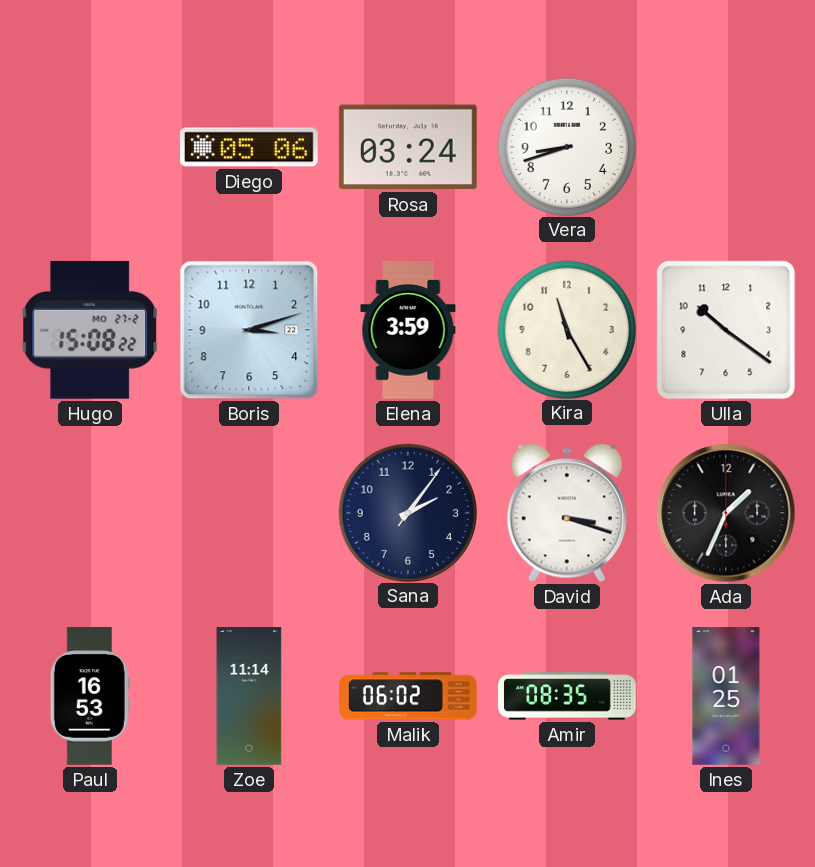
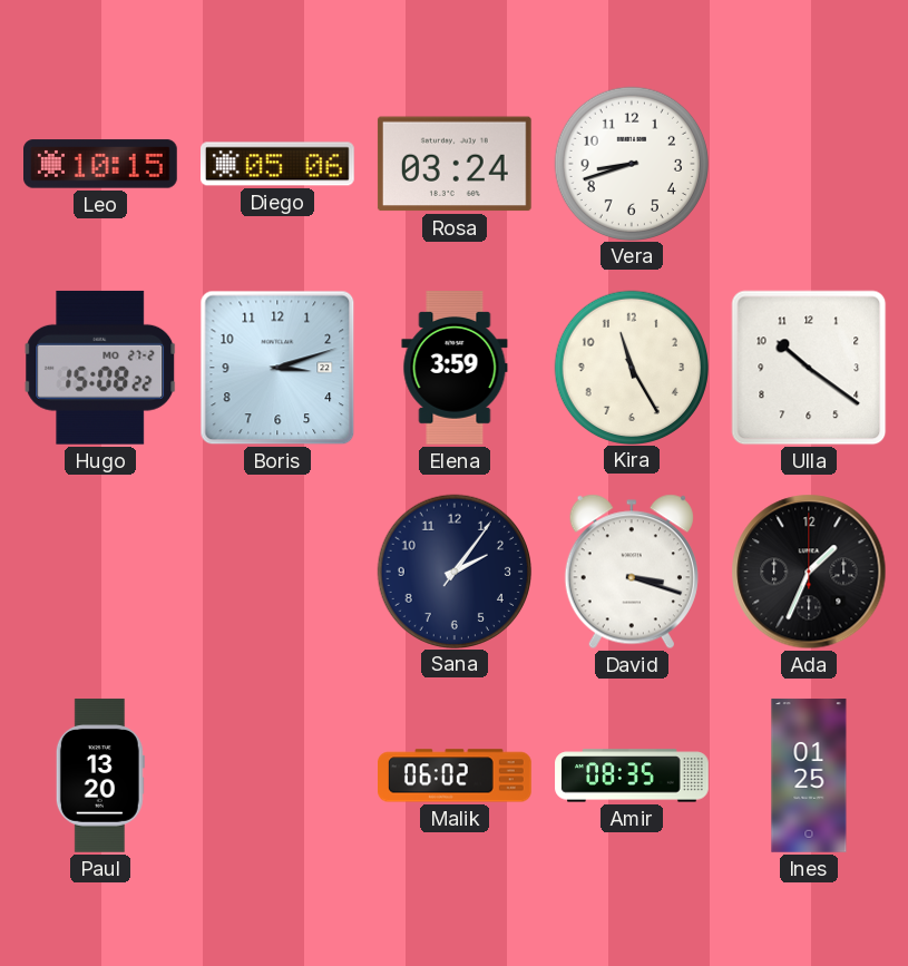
Leo: none -> 10:15 (101, 164)
Paul: 16:53 -> 13:20 (100, 775)
Zoe: 11:14 -> none (249, 696)
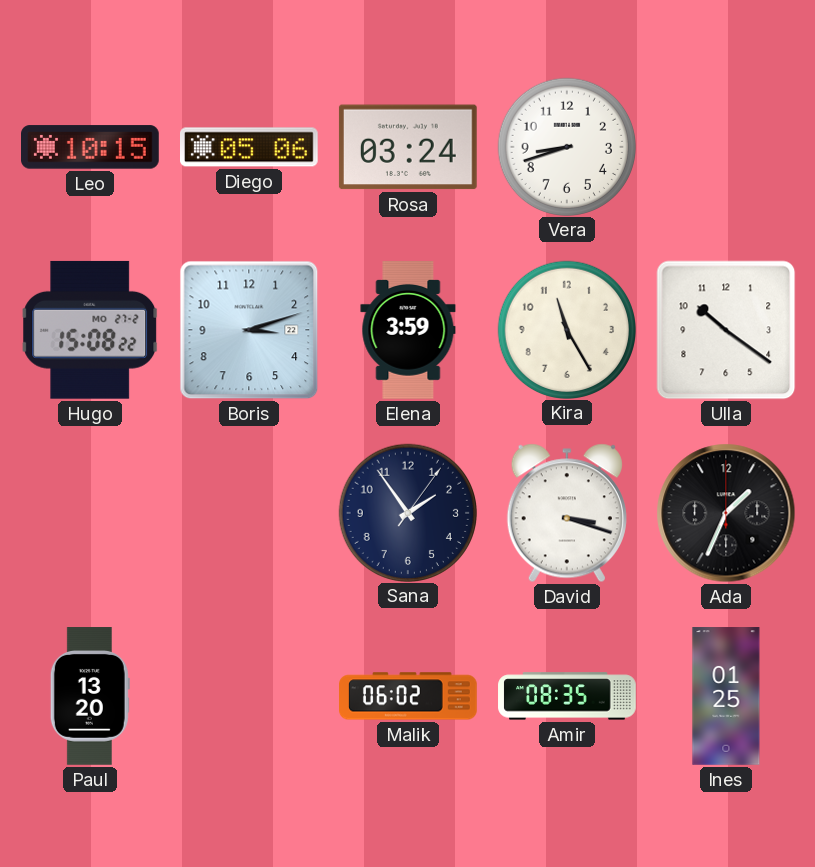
Sana: 2:06 -> 1:54 (407, 512)
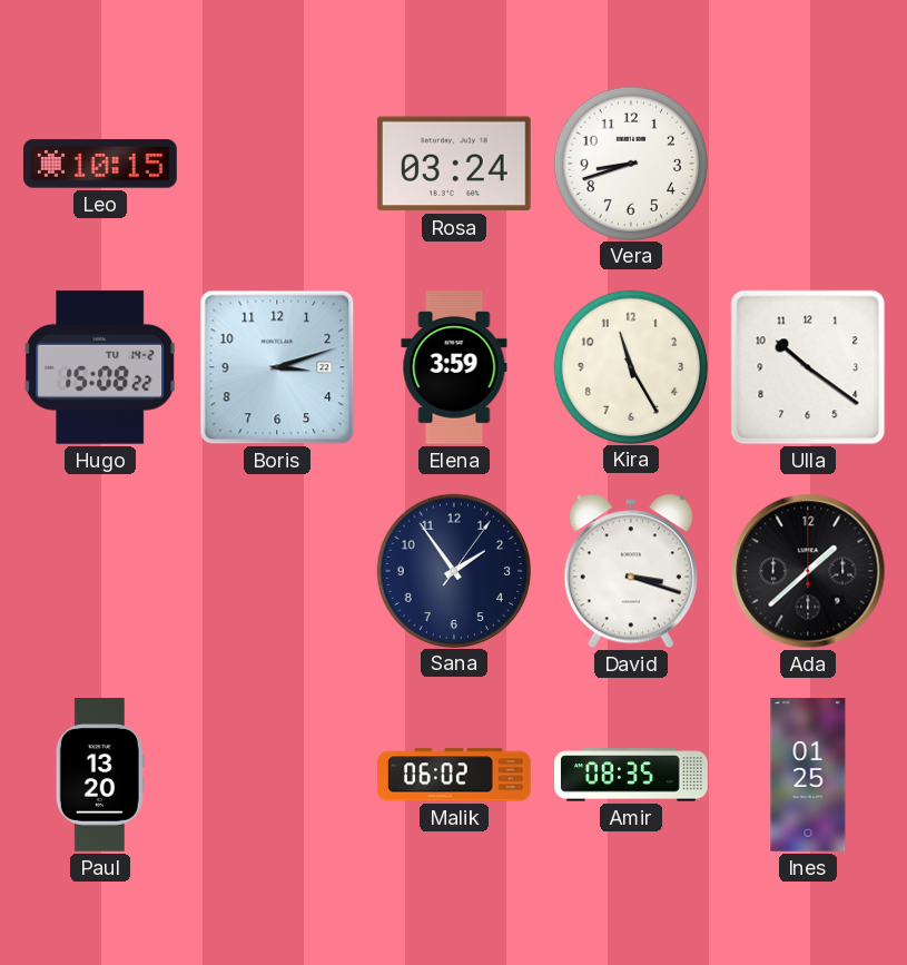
Diego: 05:06 -> none (250, 147)
Hugo date: MO 27-2 -> TU 14-2 (100, 367)
Ada: 1:34 -> 1:38 (808, 571)
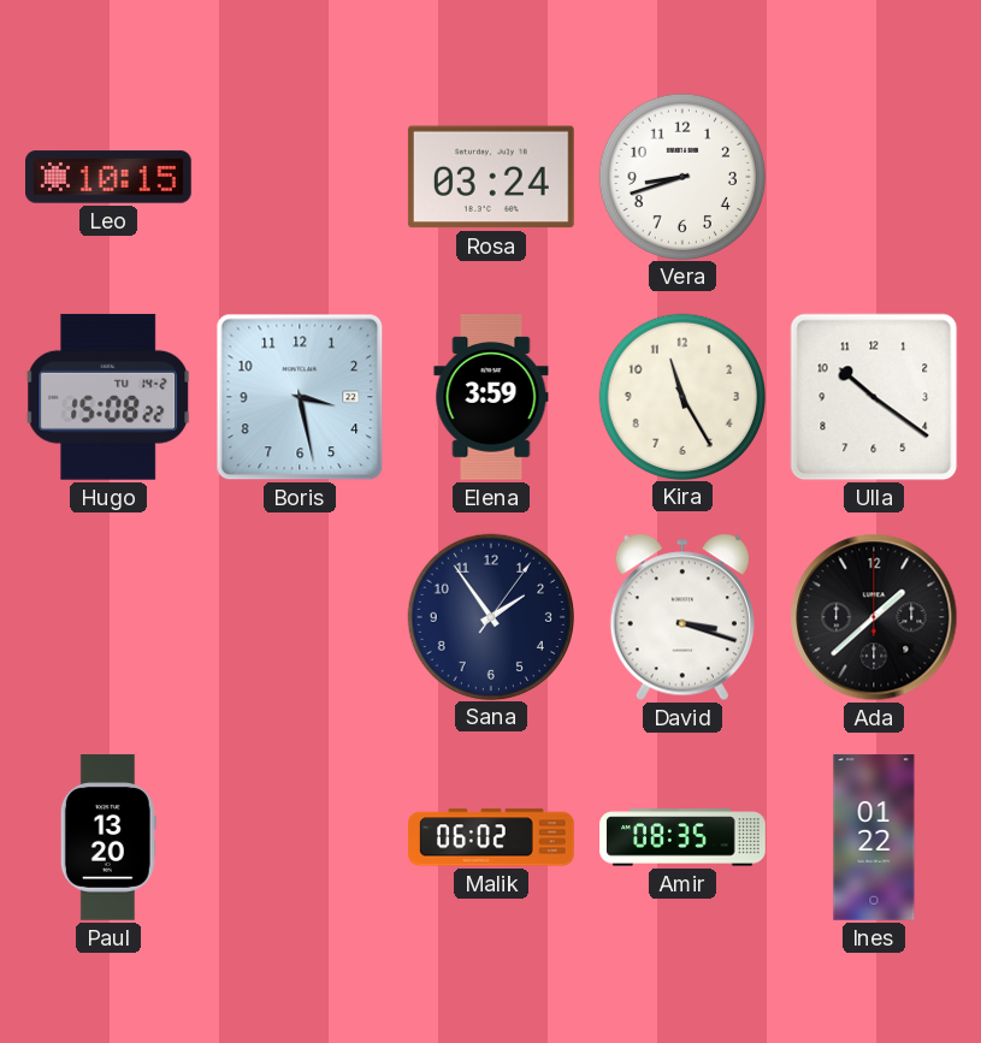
Boris: 3:12 -> 3:28 (300, 397)
Ines: 01:25 -> 01:22 (874, 837)
